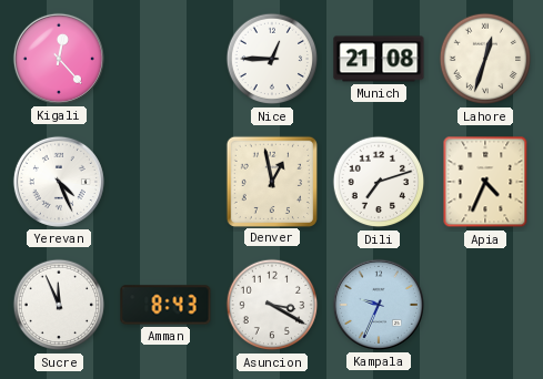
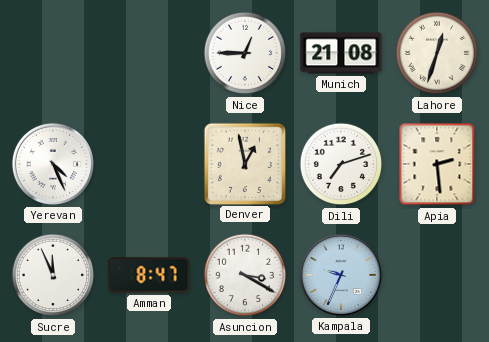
Kigali: 12:23 -> none (59, 59)
Apia: 4:34 -> 2:29 (437, 164)
Amman: 8:43 -> 8:47 (149, 275)
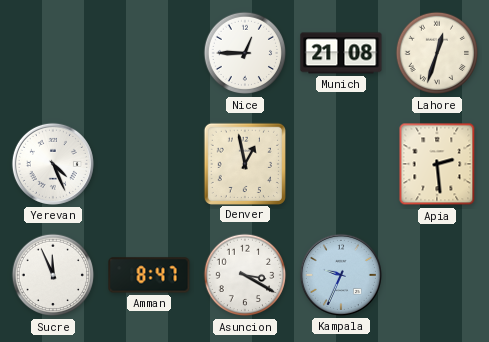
Dili: 7:12 -> none (341, 164)
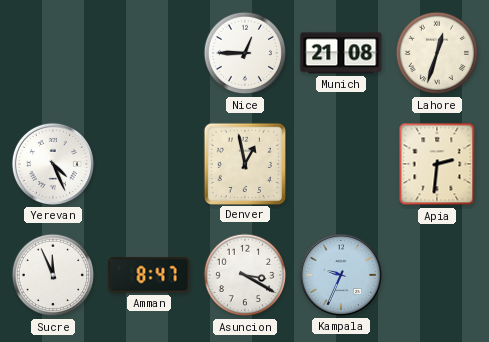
Apia: 2:29 -> 2:31 (437, 164)
